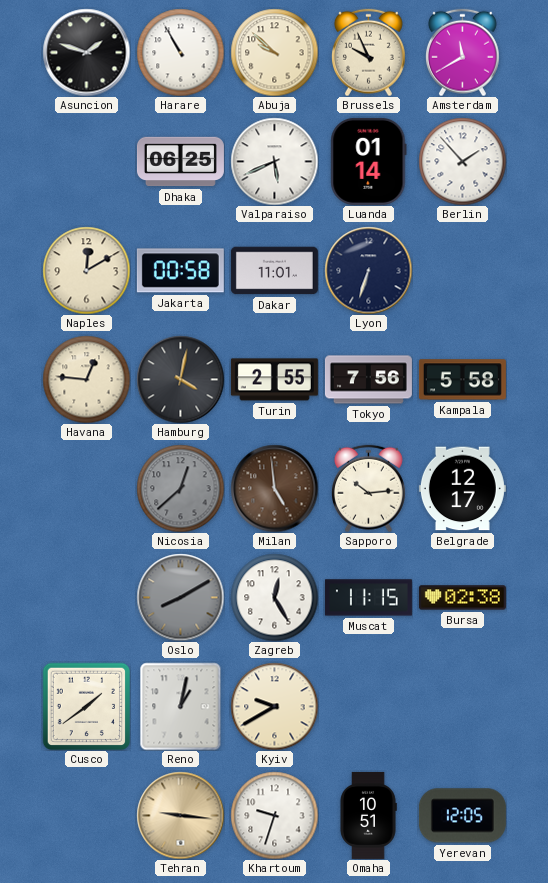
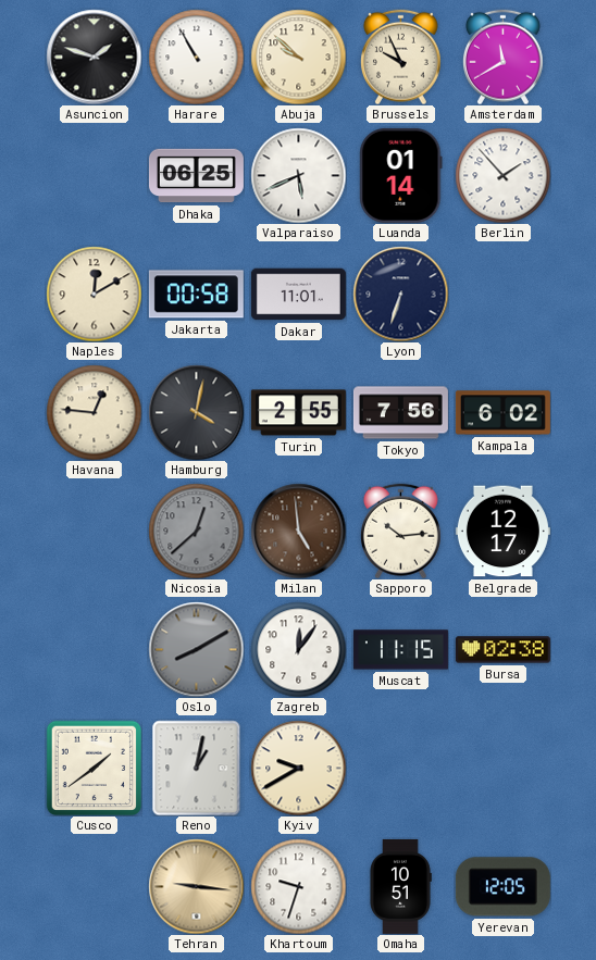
Kampala: 5:58 -> 6:02 (502, 413)
Zagreb: 12:25 -> 12:06 (298, 649)
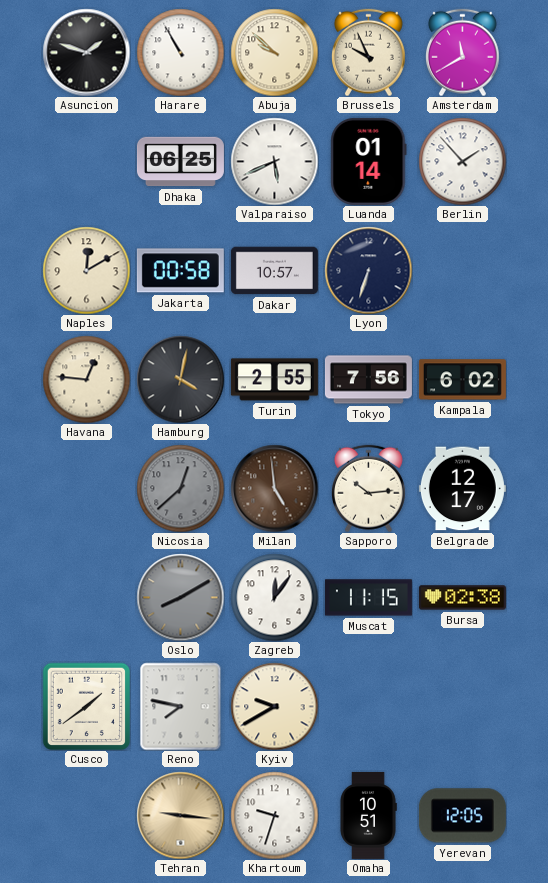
Dakar: 11:01 -> 10:57 (274, 271)
Reno: 1:02 -> 7:47 (181, 706)
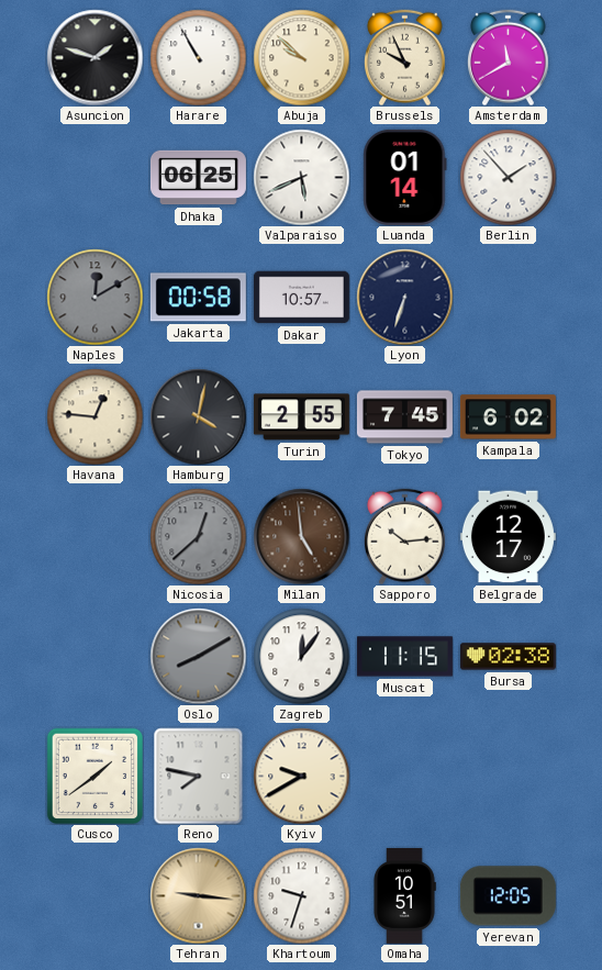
Naples dial: cream -> grey (94, 297)
Tokyo: 7:56 -> 7:45 (404, 417)
